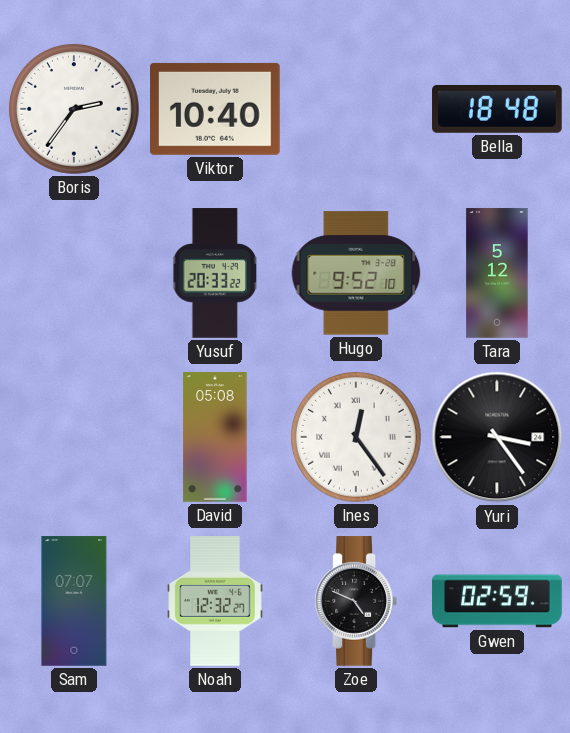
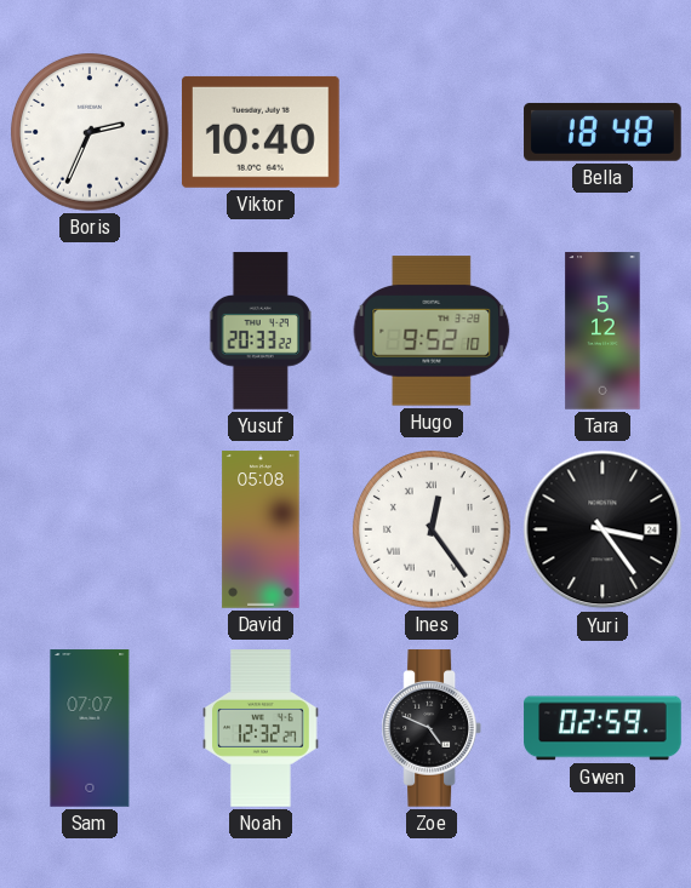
Boris: 2:36 -> 2:34 (90, 132)
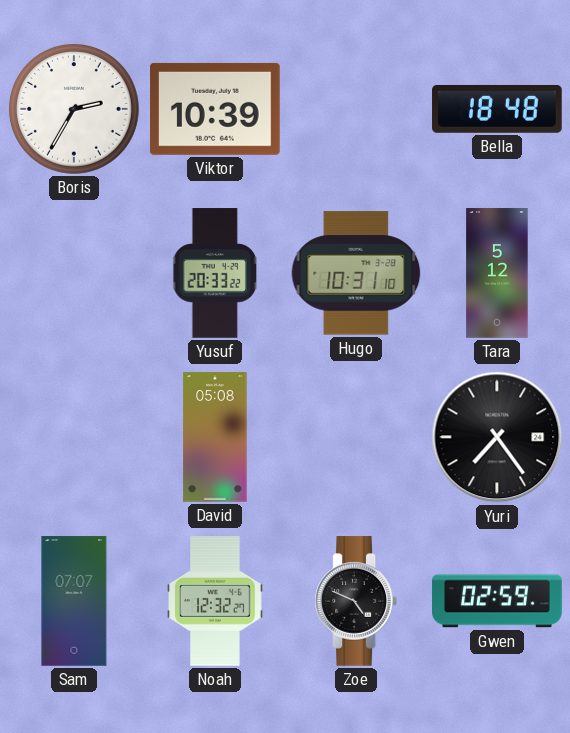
Boris: 2:34 -> 2:35 (74, 109)
Viktor: 10:40 -> 10:39 (216, 109)
Hugo: 9:52 -> 10:31 (356, 273)
Ines: 12:24 -> none (432, 529)
Yuri: 3:24 -> 7:24 (497, 437)
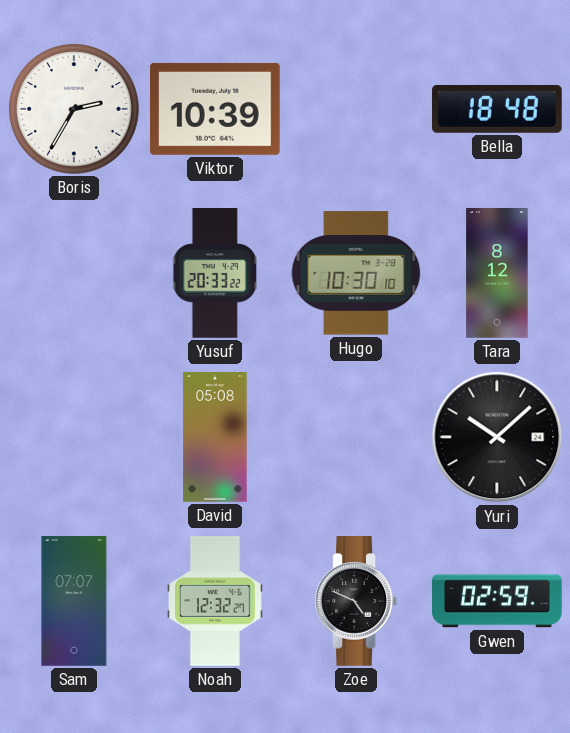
Hugo: 10:31 -> 10:30 (356, 273)
Tara: 5:12 -> 8:12 (497, 273)
Yuri: 7:24 -> 10:08 (497, 437)
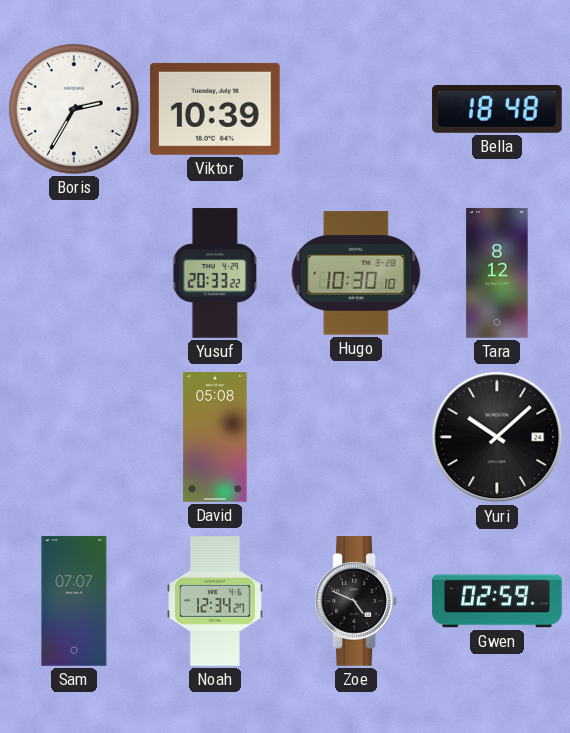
Noah: 12:32 -> 12:34 (215, 601)
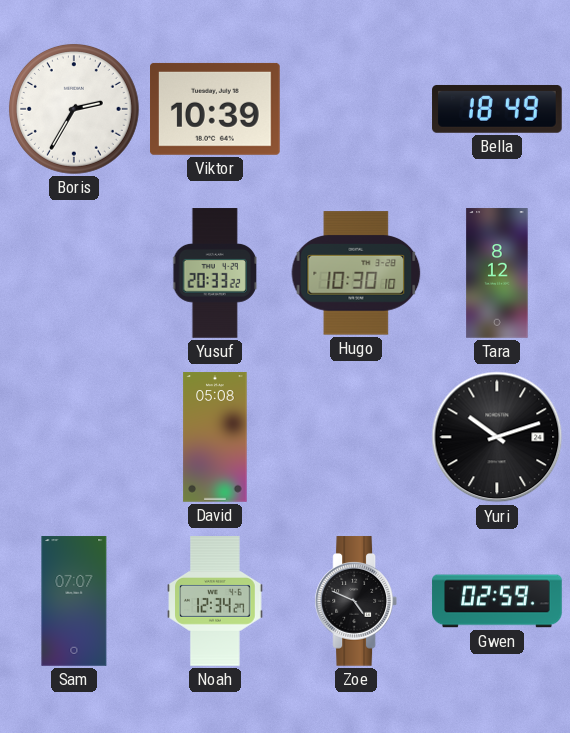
Bella: 18:48 -> 18:49 (497, 109)
Yuri: 10:08 -> 10:12 (497, 437)
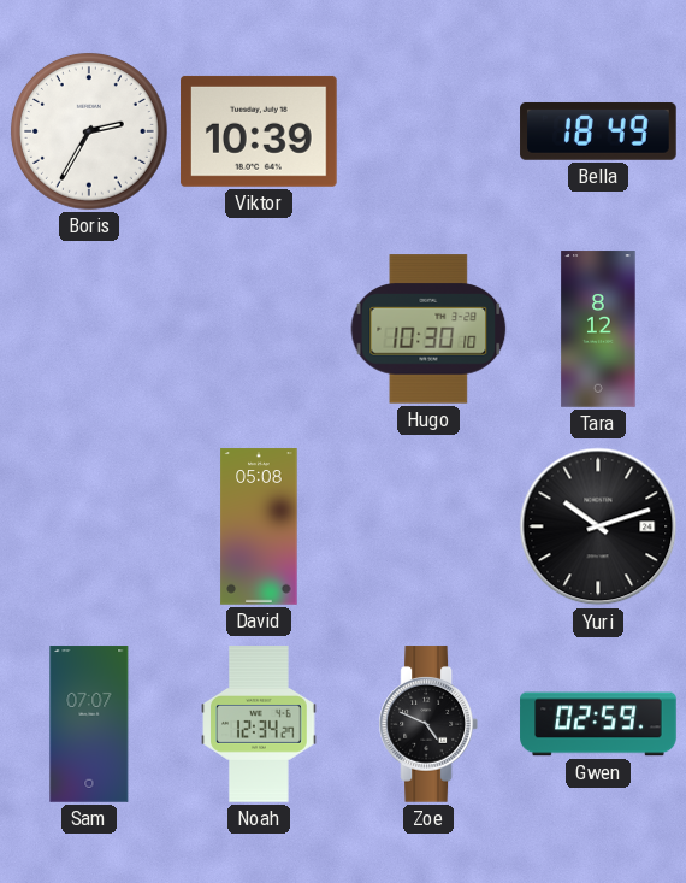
Yusuf: 20:33 -> none (216, 273)
